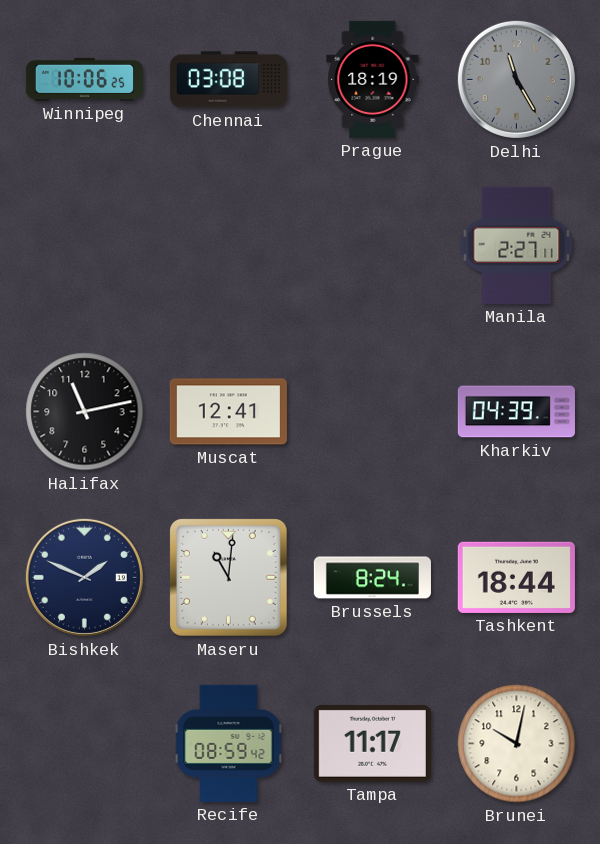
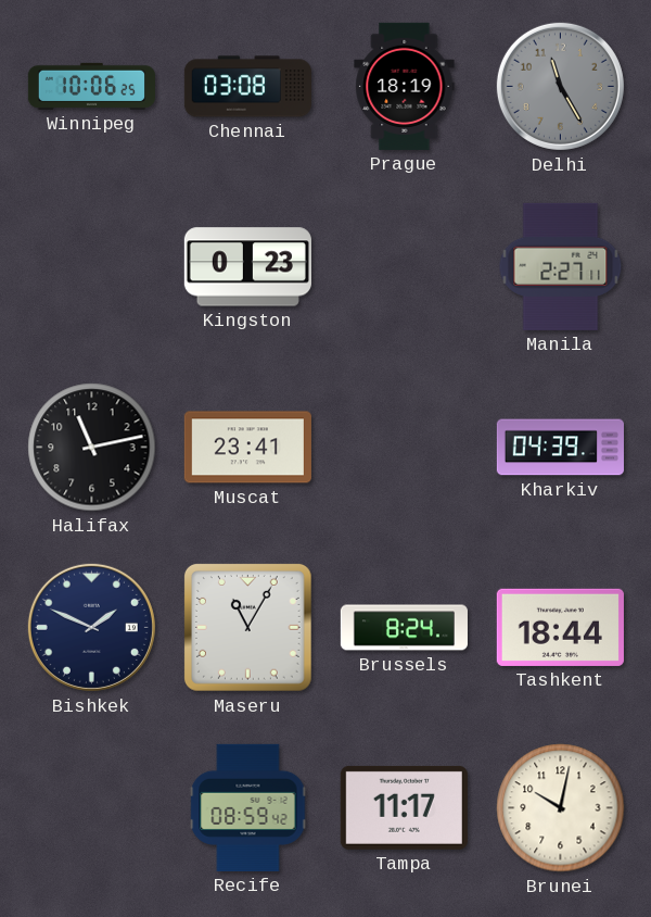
Kingston: none -> 0:23 (247, 267)
Muscat: 12:41 -> 23:41 (247, 448)
Maseru: 11:01 -> 11:05 (247, 627)
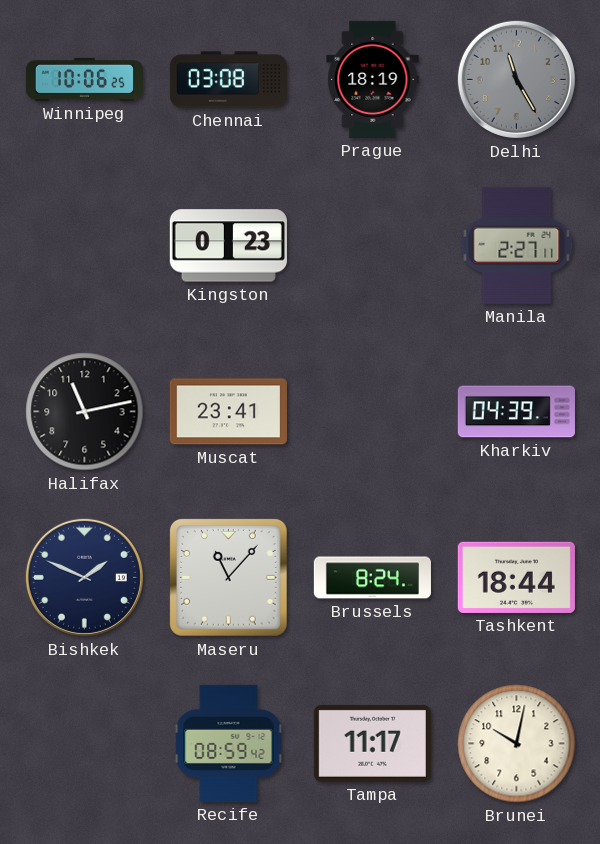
Maseru: 11:05 -> 11:07 (228, 577)
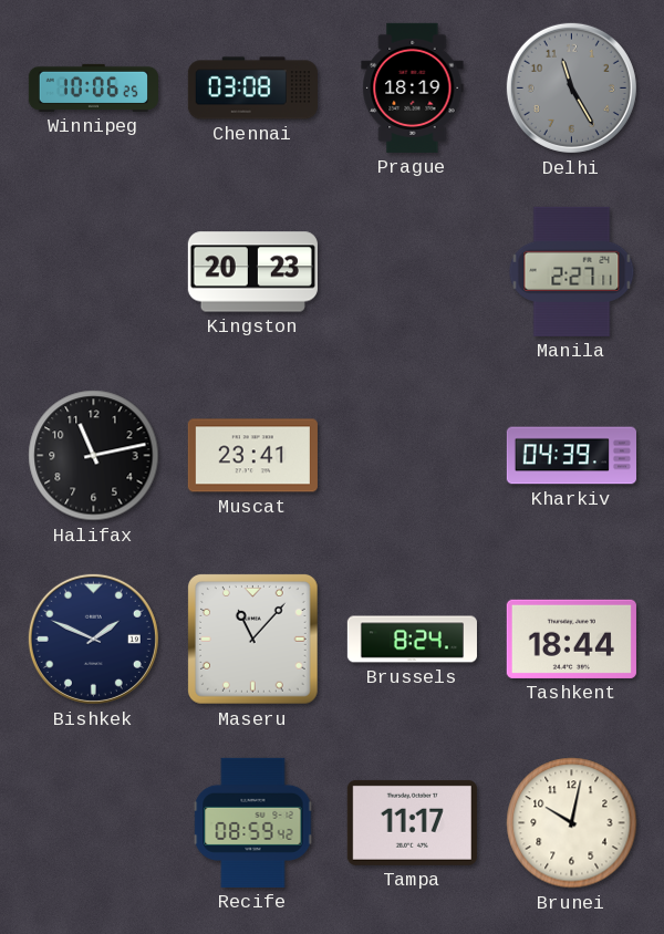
Kingston: 0:23 -> 20:23 (252, 272)
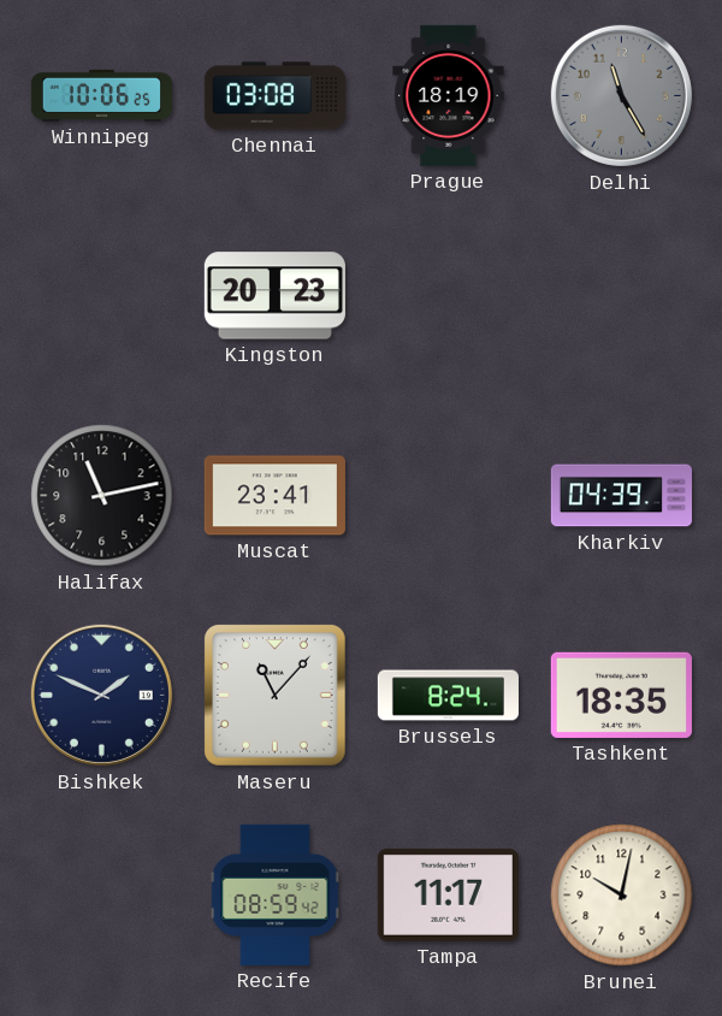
Manila: 2:27 -> none (572, 271)
Tashkent: 18:44 -> 18:35 (621, 695)
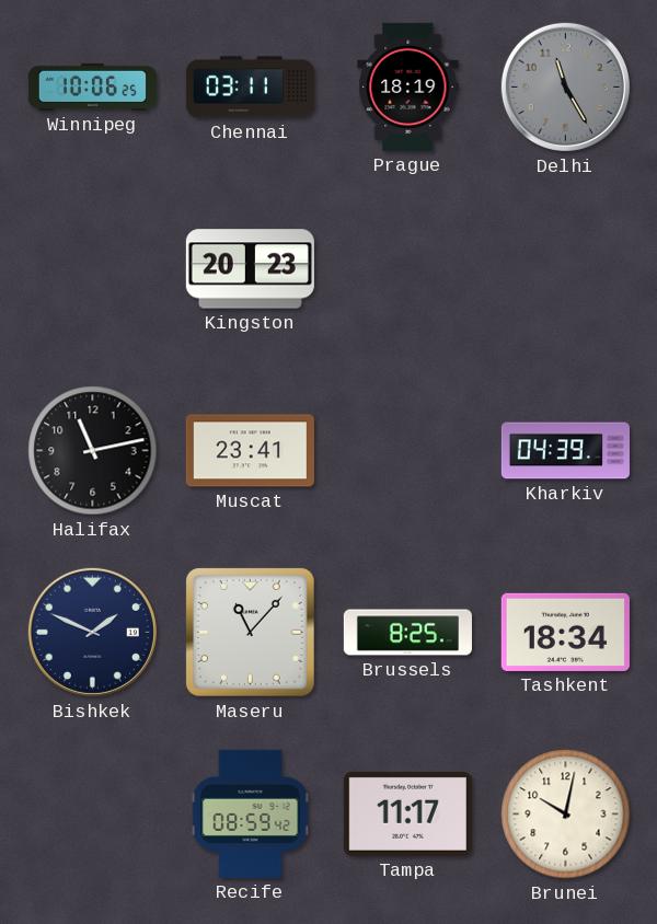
Chennai: 03:08 -> 03:11 (250, 88)
Brussels: 8:24 -> 8:25 (407, 633)
Tashkent: 18:35 -> 18:34 (565, 632)
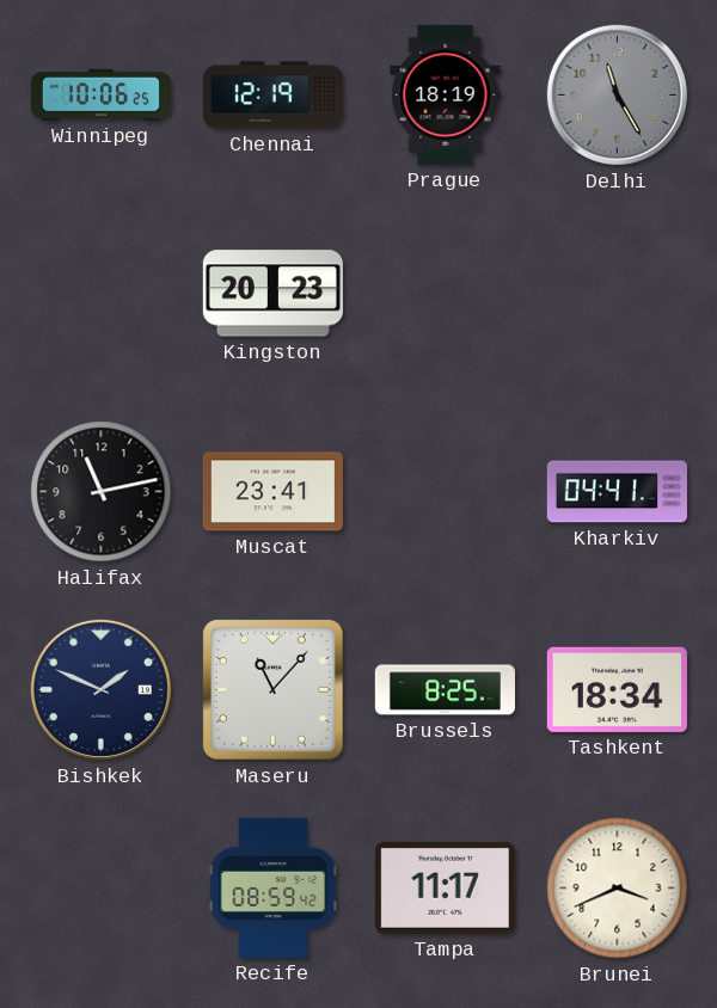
Chennai: 03:11 -> 12:19 (272, 96)
Kharkiv: 04:39 -> 04:41 (617, 492)
Brunei: 10:02 -> 3:41 (618, 889)
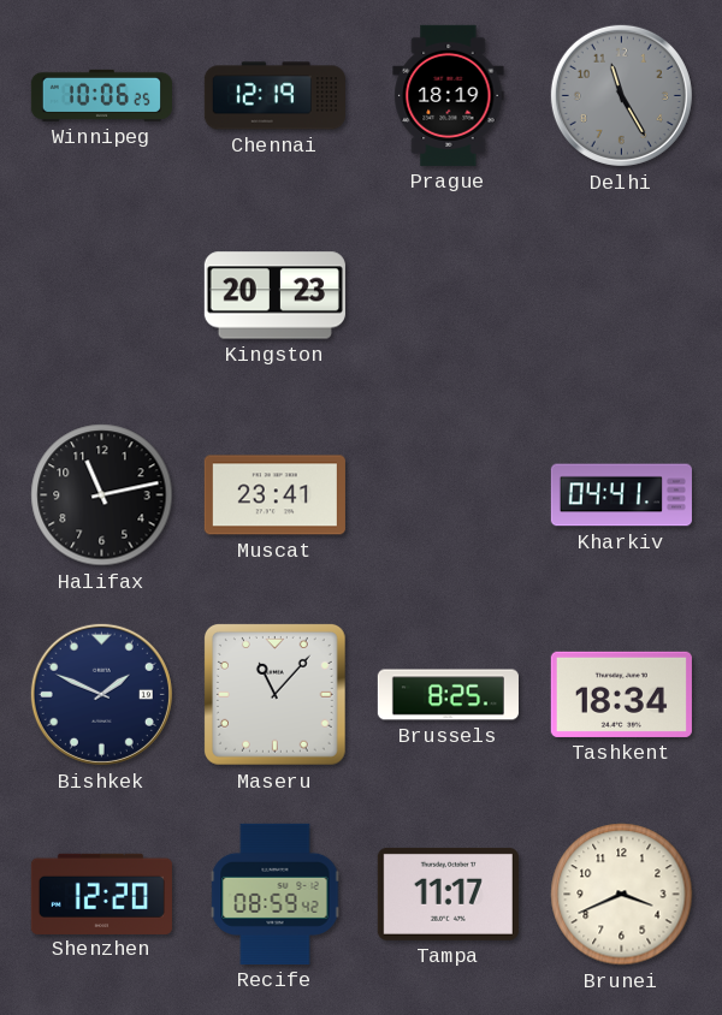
Shenzhen: none -> 12:20 (101, 894)
